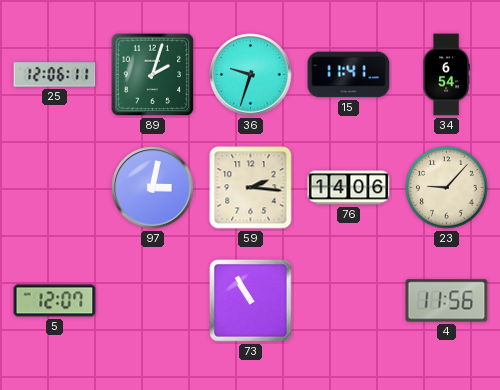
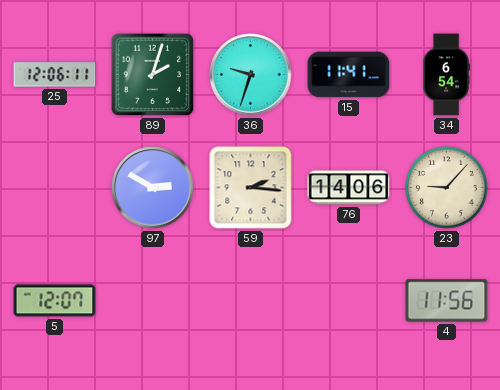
97: 3:02 -> 2:50 (153, 188)
73: 10:55 -> none (251, 301)
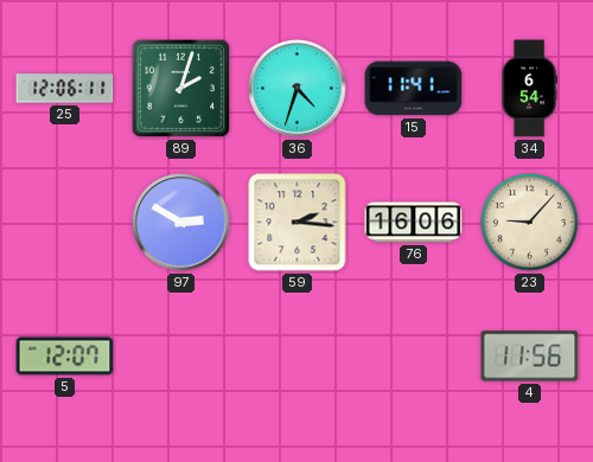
36: 9:33 -> 4:33 (298, 89)
76: 14:06 -> 16:06 (414, 223)
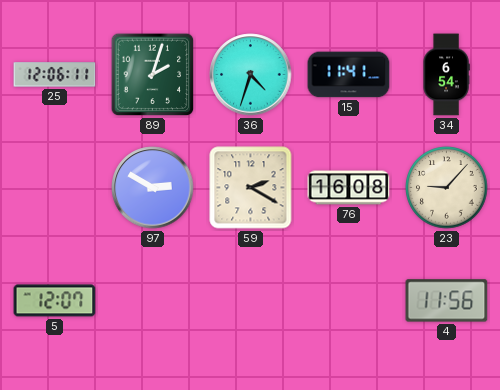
59: 2:16 -> 2:20 (251, 188)
76: 16:06 -> 16:08 (349, 188)
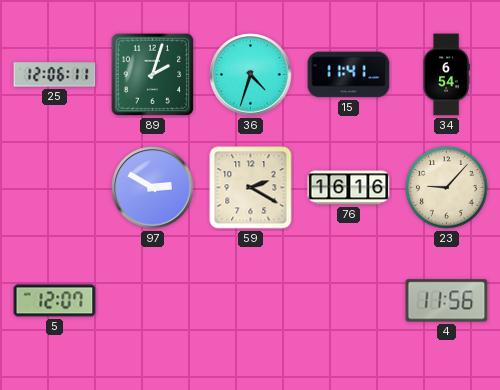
76: 16:08 -> 16:16 (349, 188)
